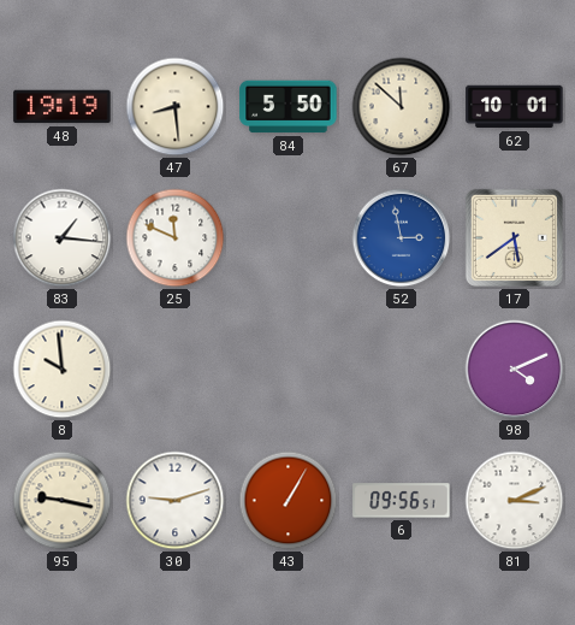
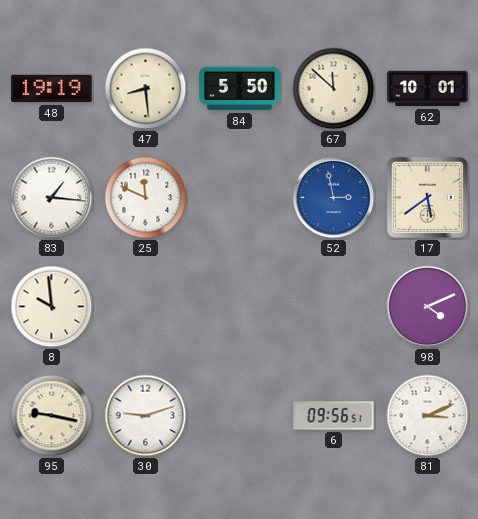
43: 1:05 -> none (289, 501)
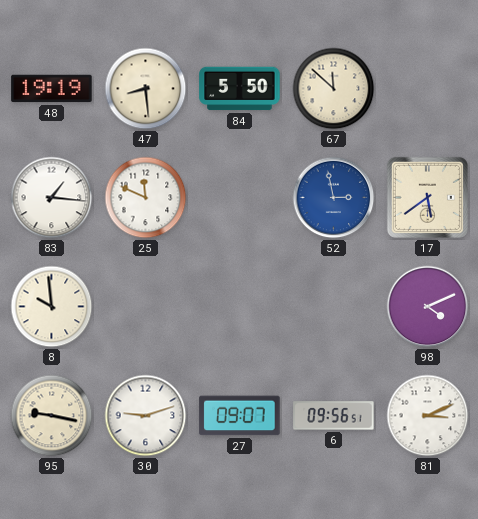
62: 10:01 -> none (428, 89)
27: none -> 09:07 (240, 416)
